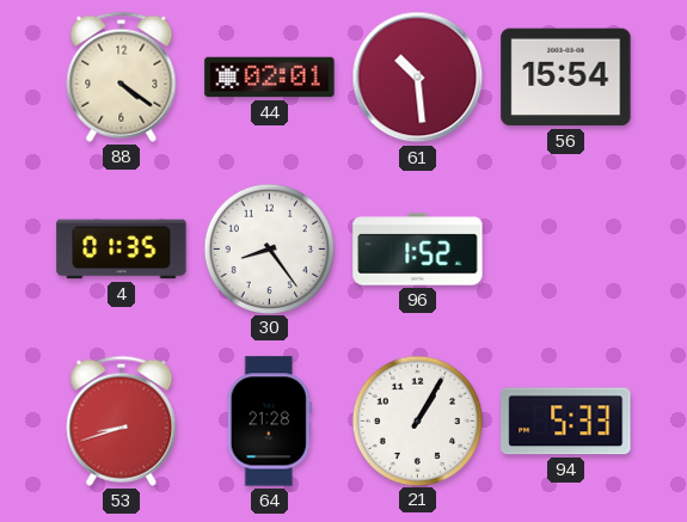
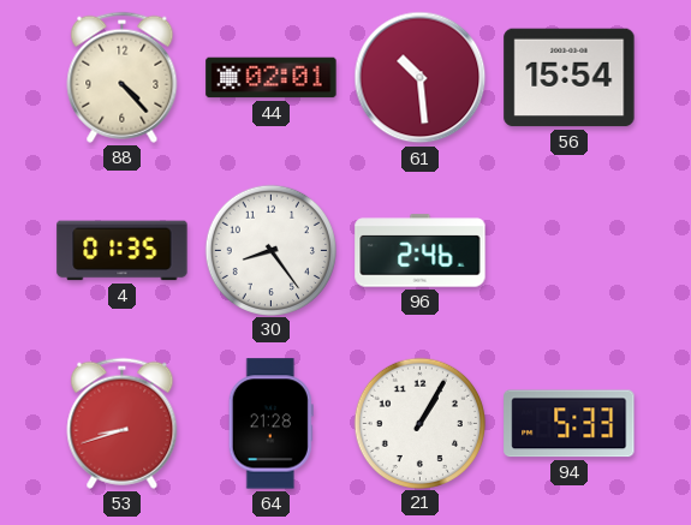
88: 4:21 -> 4:23 (123, 77)
96: 1:52 -> 2:46 (421, 251)
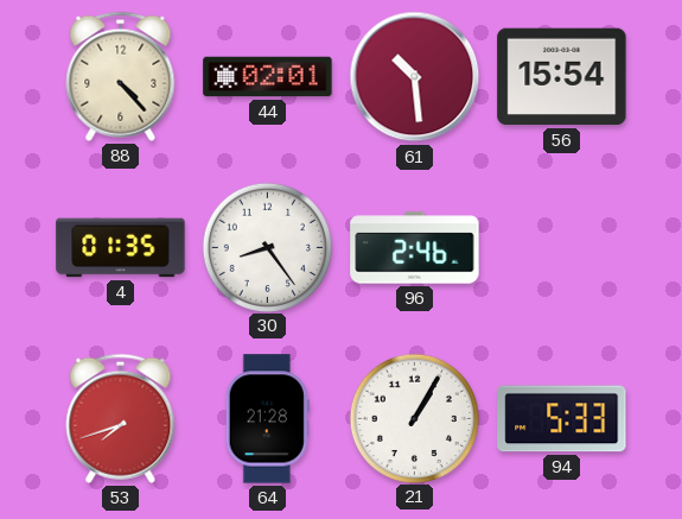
53: 8:42 -> 7:42 (121, 418)
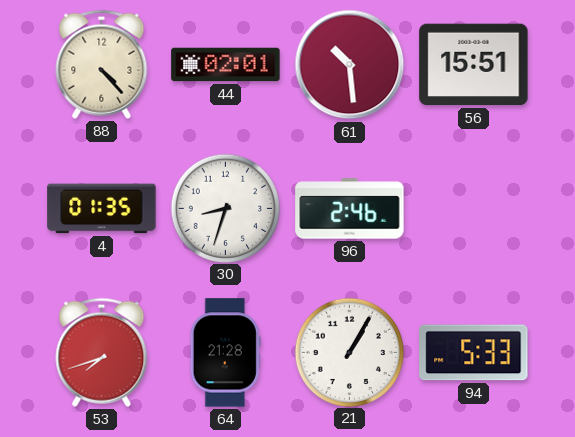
56: 15:54 -> 15:51 (474, 65)
30: 8:24 -> 8:33 (225, 208)
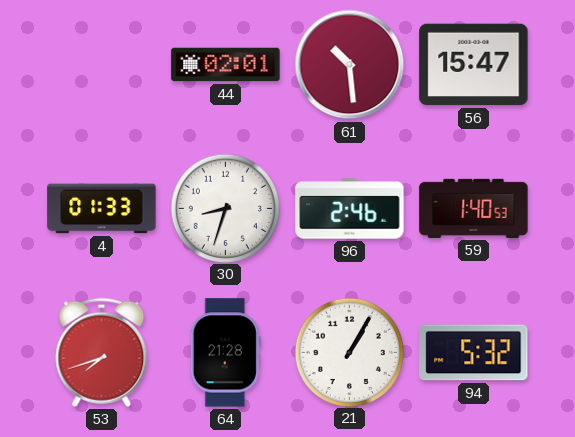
88: 4:23 -> none (102, 64)
56: 15:51 -> 15:47 (474, 65)
4: 01:35 -> 01:33 (102, 209)
59: none -> 1:40 (474, 208)
94: 5:33 -> 5:32 (474, 353)
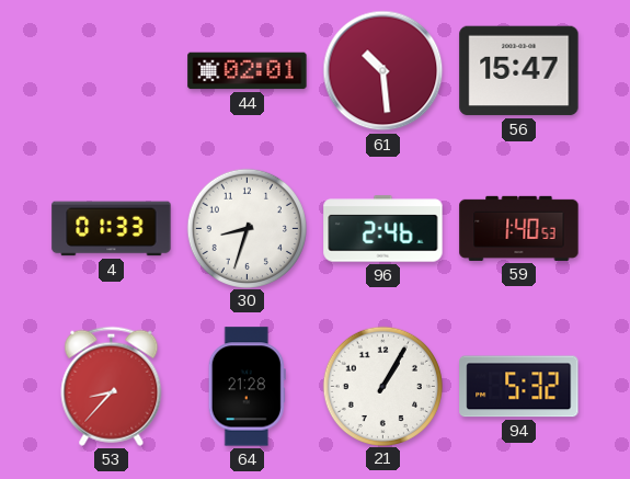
53: 7:42 -> 8:37 (112, 386)
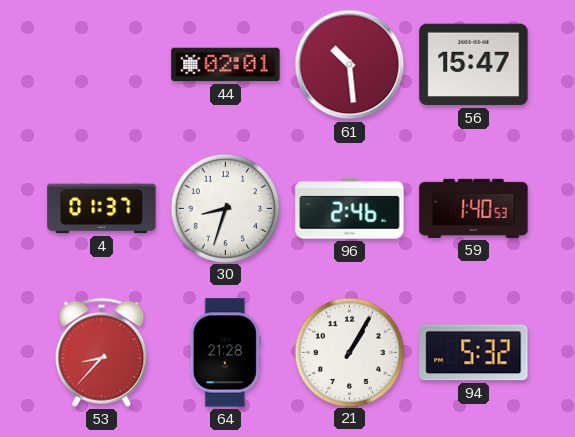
4: 01:33 -> 01:37 (102, 209)
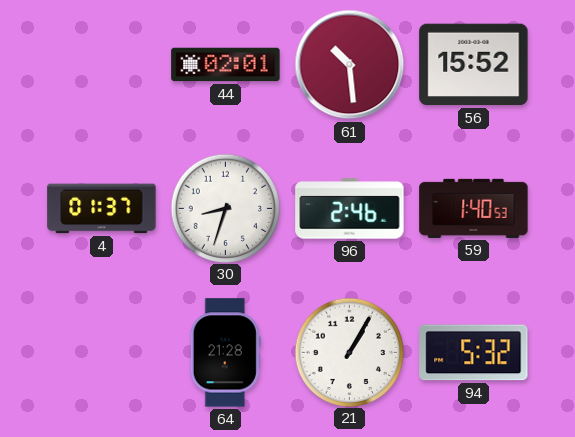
56: 15:47 -> 15:52 (474, 65)
53: 8:37 -> none (102, 352)
